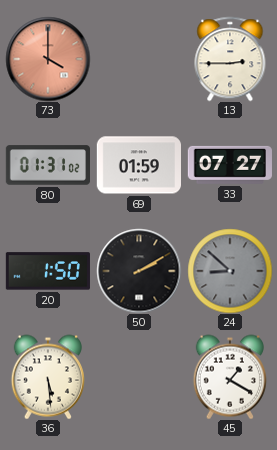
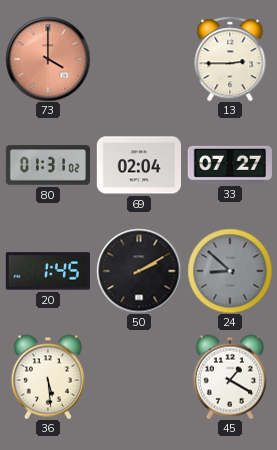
69: 01:59 -> 02:04 (138, 165)
20: 1:50 -> 1:45 (48, 271)
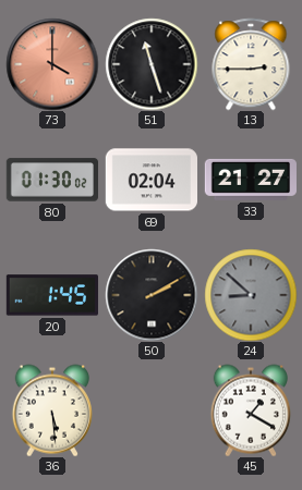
51: none -> 11:27 (152, 64)
80: 01:31 -> 01:30 (51, 180)
33: 07:27 -> 21:27 (251, 180)
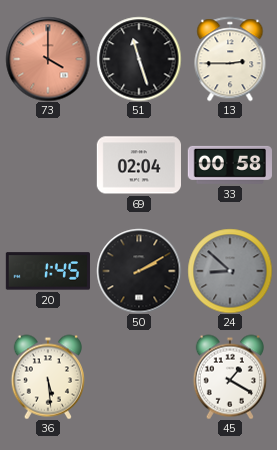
80: 01:30 -> none (51, 180)
33: 21:27 -> 00:58 (230, 165)
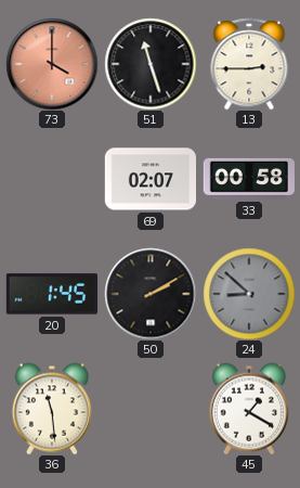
69: 02:04 -> 02:07 (149, 179)
36: 5:29 -> 11:29 (52, 409)
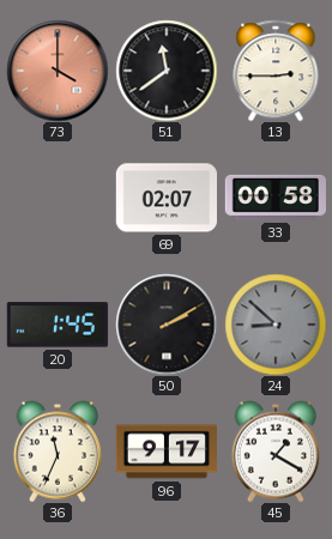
51: 11:27 -> 11:39 (167, 71)
36: 11:29 -> 11:34 (58, 452)
96: none -> 9:17 (165, 452)
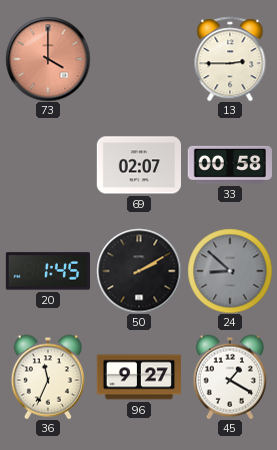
51: 11:39 -> none (167, 71)
96: 9:17 -> 9:27 (138, 377)
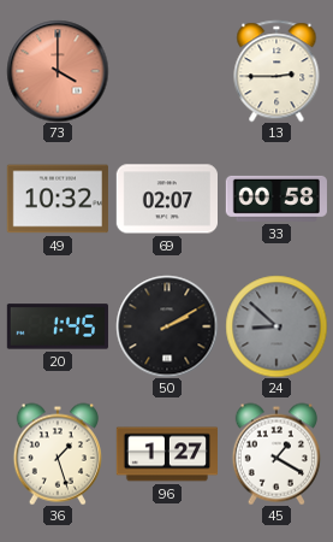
49: none -> 10:32 (58, 199)
36: 11:34 -> 1:27 (58, 454)
96: 9:27 -> 1:27 (166, 454)
